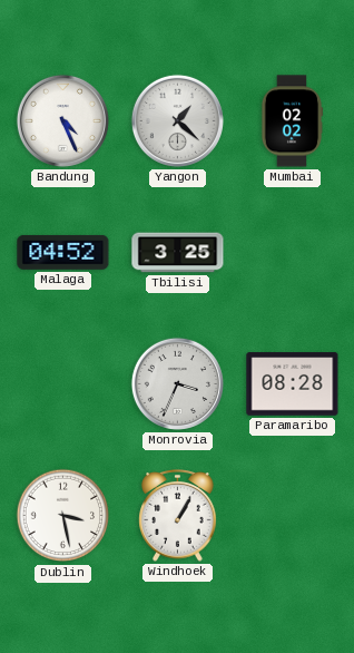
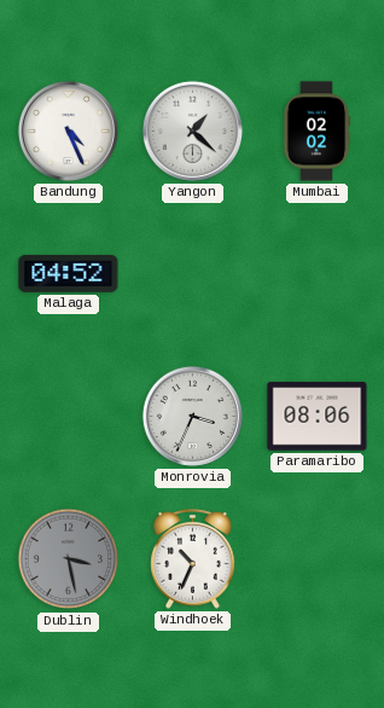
Tbilisi: 3:25 -> none (178, 253)
Paramaribo: 08:28 -> 08:06 (318, 417)
Dublin dial: white -> grey (69, 559)
Windhoek: 1:05 -> 10:34 (193, 559)
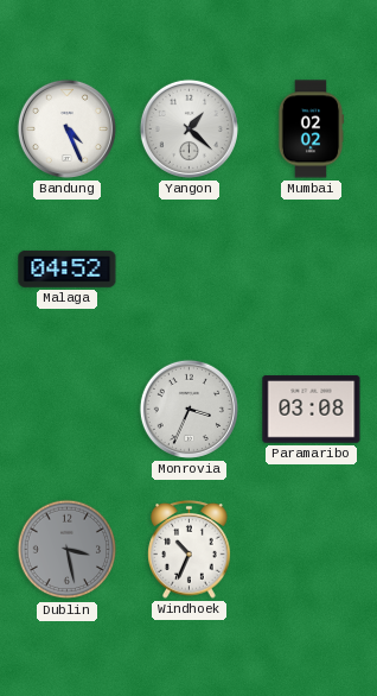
Paramaribo: 08:06 -> 03:08 (312, 410)
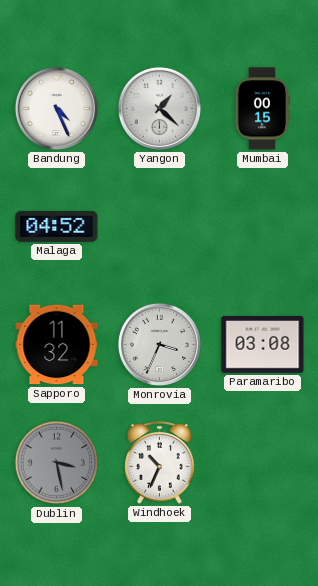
Mumbai: 02:02 -> 00:15 (262, 109)
Sapporo: none -> 11:32 (57, 345)
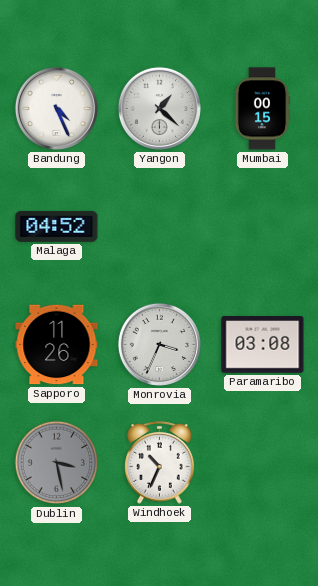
Sapporo: 11:32 -> 11:26 (57, 345)
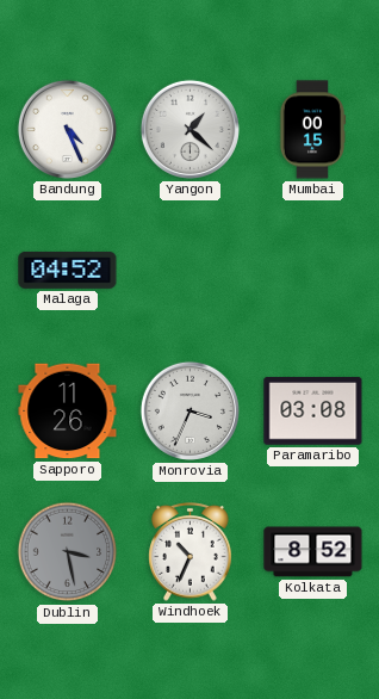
Kolkata: none -> 8:52 (313, 552)
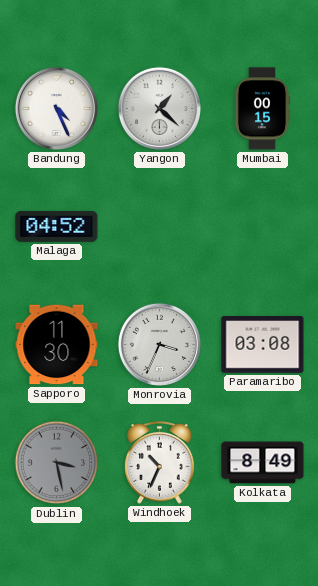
Sapporo: 11:26 -> 11:30 (57, 345)
Kolkata: 8:52 -> 8:49 (263, 463)
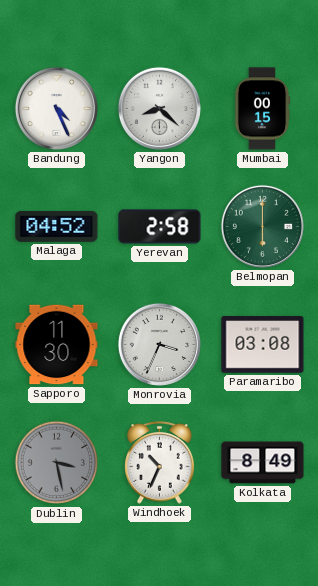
Yangon: 1:22 -> 8:22 (159, 108)
Yerevan: none -> 2:58 (160, 227)
Belmopan: none -> 6:00 (262, 226)
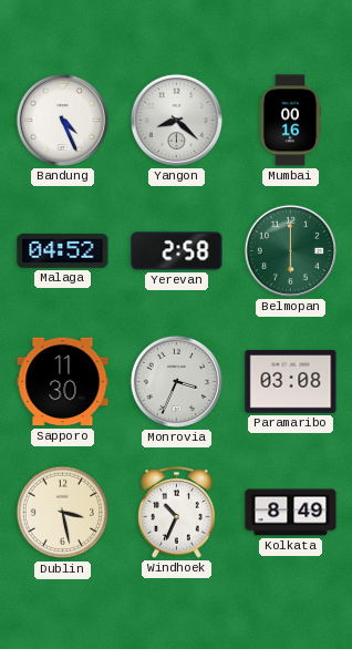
Mumbai: 00:15 -> 00:16 (290, 121)
Dublin dial: grey -> cream (63, 513)
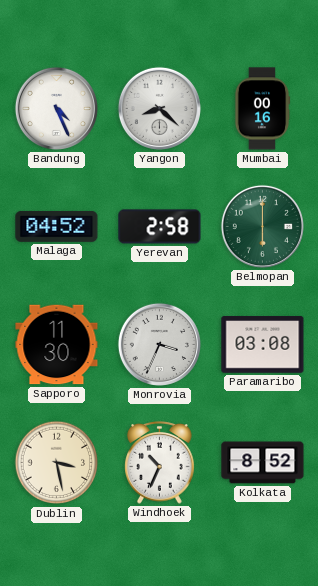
Kolkata: 8:49 -> 8:52 (263, 463)
